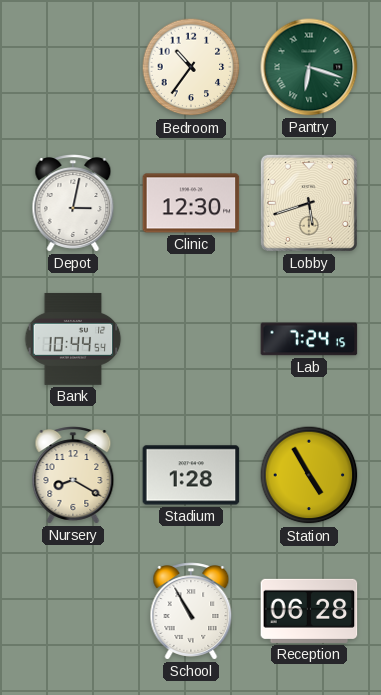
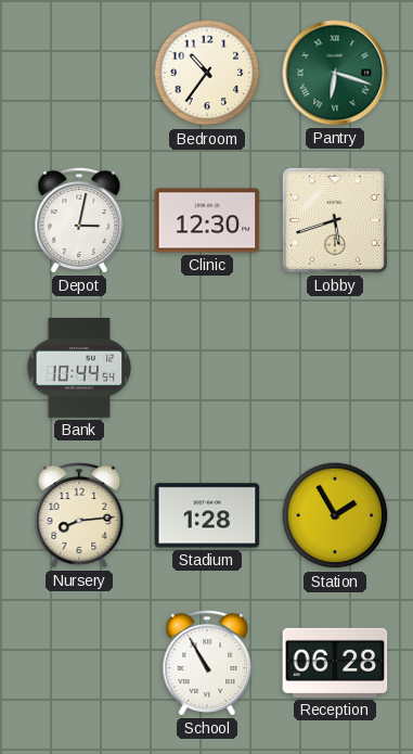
Lab: 7:24 -> none (309, 339)
Nursery: 8:20 -> 8:14 (79, 515)
Station: 4:55 -> 1:55 (335, 515)
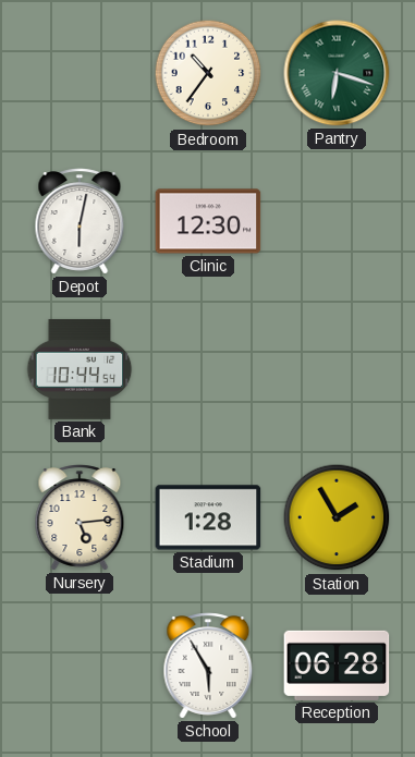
Depot: 3:02 -> 6:02 (80, 221)
Lobby: 5:42 -> none (335, 220)
Nursery: 8:14 -> 5:14 (80, 517)
School: 10:55 -> 5:55 (208, 666)
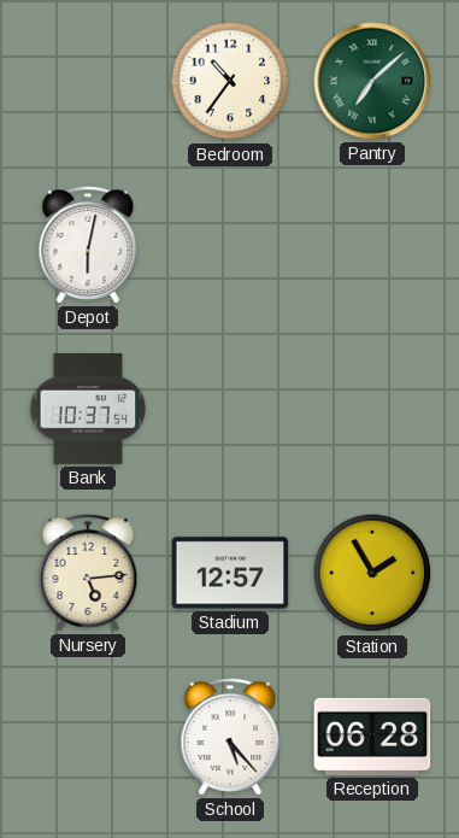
Pantry: 6:18 -> 7:08 (372, 81)
Clinic: 12:30 -> none (208, 221)
Bank: 10:44 -> 10:37 (88, 409)
Stadium: 1:28 -> 12:57 (230, 573)
School: 5:55 -> 5:23 (230, 737)
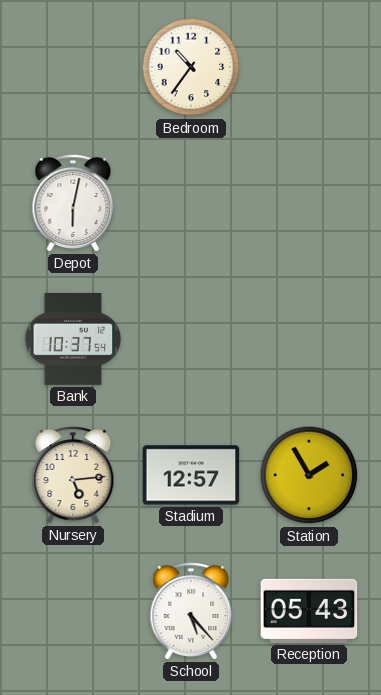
Pantry: 7:08 -> none (372, 81)
Reception: 06:28 -> 05:43 (309, 611)
